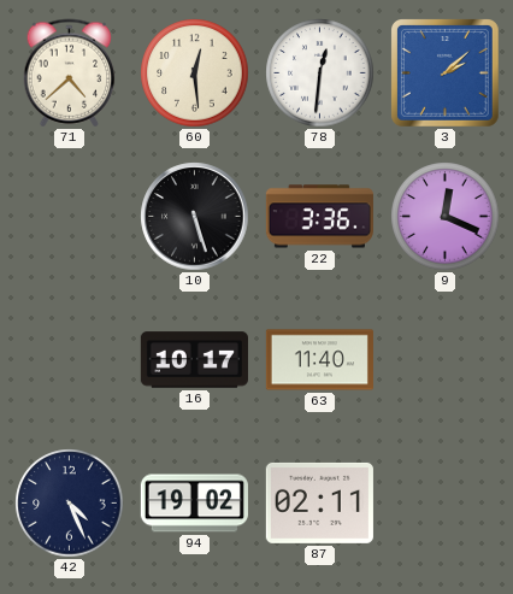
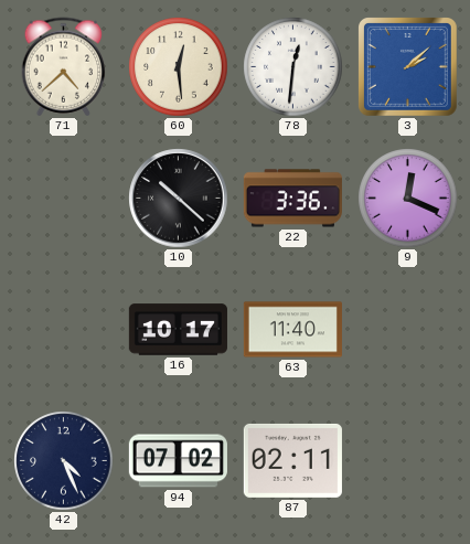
10: 5:27 -> 10:22 (179, 199)
94: 19:02 -> 07:02 (178, 461)
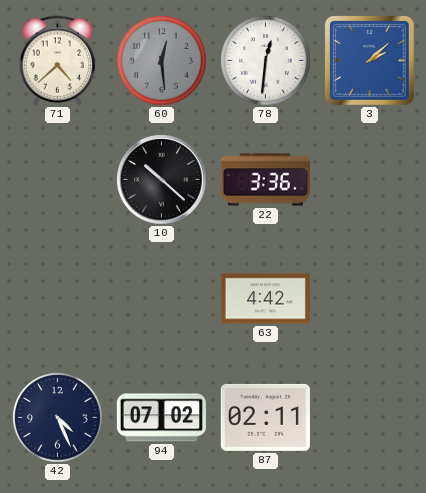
60 dial: cream -> grey (162, 61)
9: 12:19 -> none (408, 199)
16: 10:17 -> none (178, 330)
63: 11:40 -> 4:42 (265, 299)
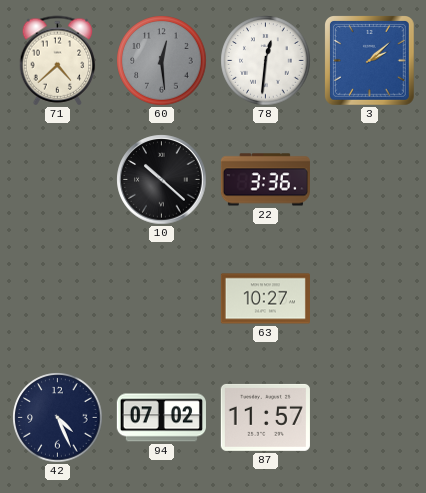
63: 4:42 -> 10:27 (265, 299)
87: 02:11 -> 11:57 (265, 417)
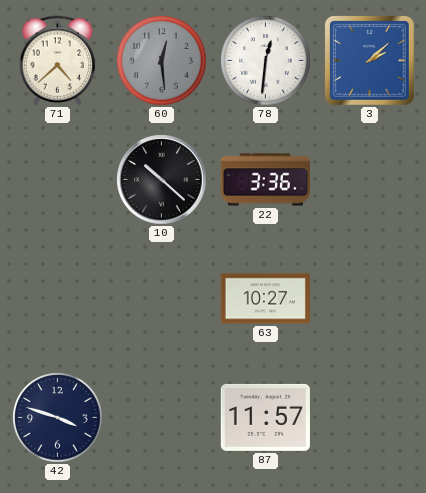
42: 4:26 -> 3:48 (58, 418)
94: 07:02 -> none (161, 418)
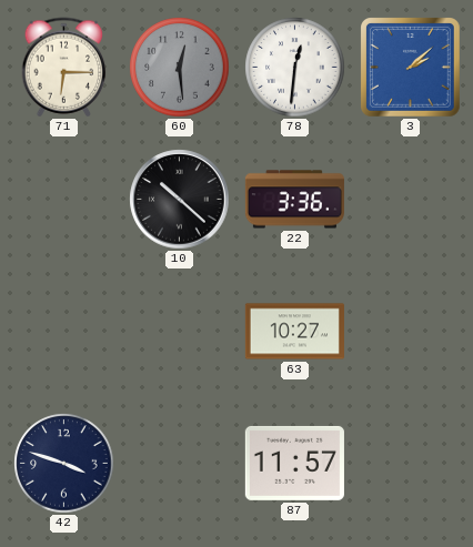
71: 4:38 -> 6:15 (64, 68)
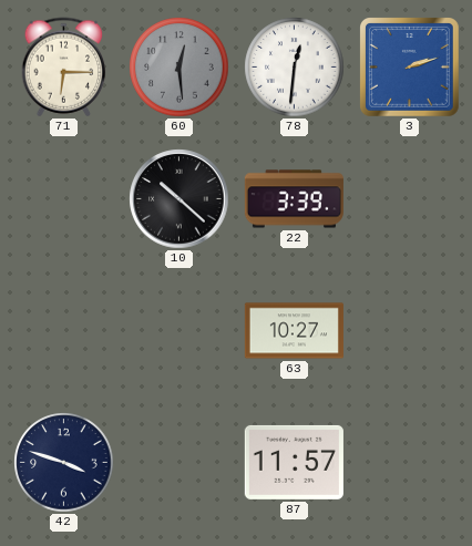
3: 2:08 -> 2:12 (410, 68)
22: 3:36 -> 3:39 (294, 199)
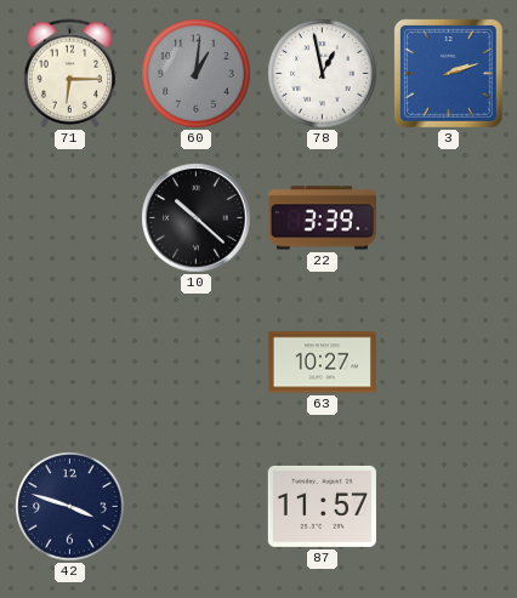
60: 12:29 -> 1:01 (197, 74)
78: 12:31 -> 12:58 (323, 74)
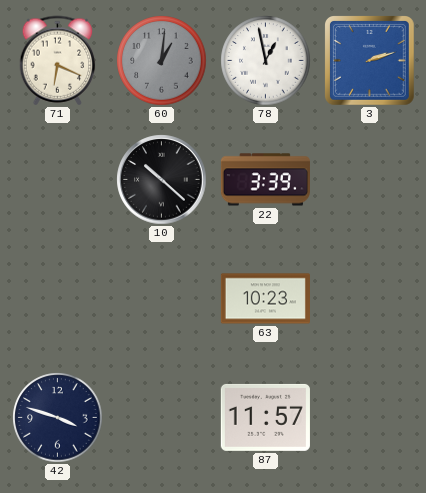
71: 6:15 -> 6:19 (58, 61)
63: 10:27 -> 10:23 (265, 299)
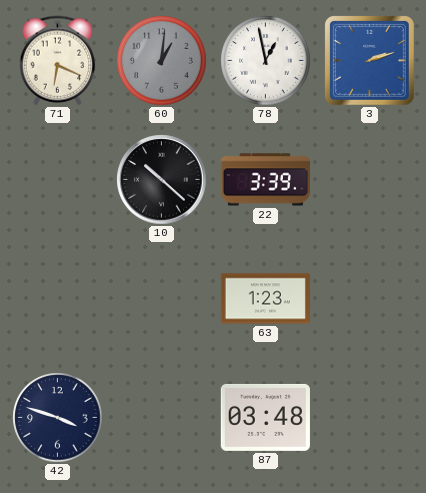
63: 10:23 -> 1:23 (265, 299)
87: 11:57 -> 03:48 (265, 417)
